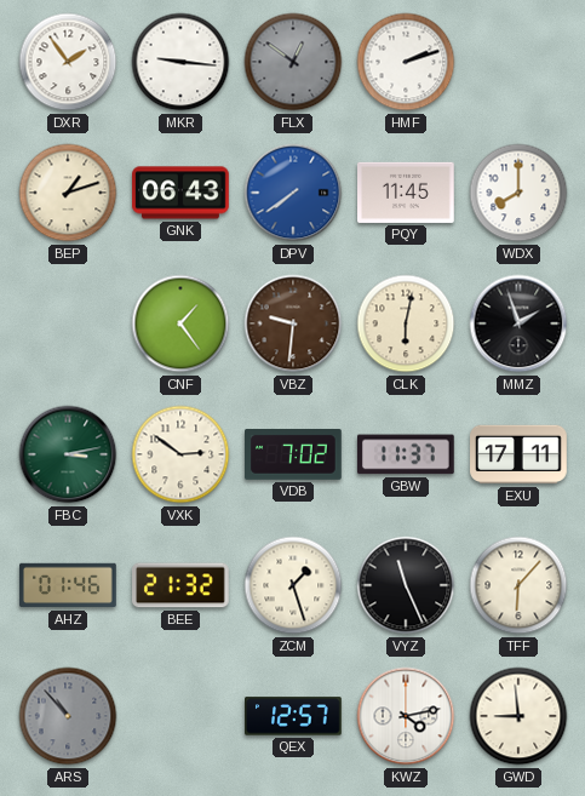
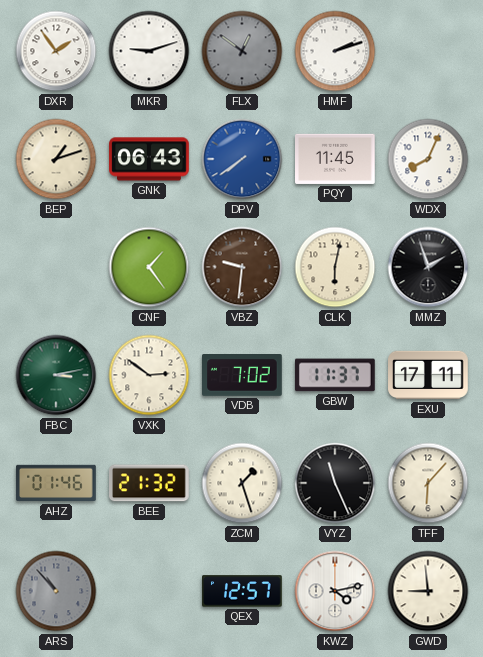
MKR: 9:16 -> 9:12 (149, 51)
WDX: 8:00 -> 8:04 (428, 159)
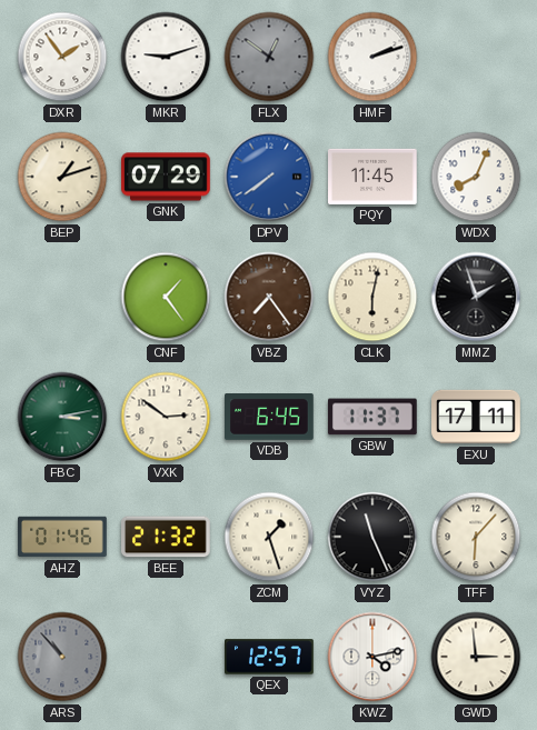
GNK: 06:43 -> 07:29 (166, 177)
VBZ: 9:31 -> 7:24 (269, 297)
VDB: 7:02 -> 6:45 (270, 418)
GWD: 8:59 -> 2:59 (476, 657)
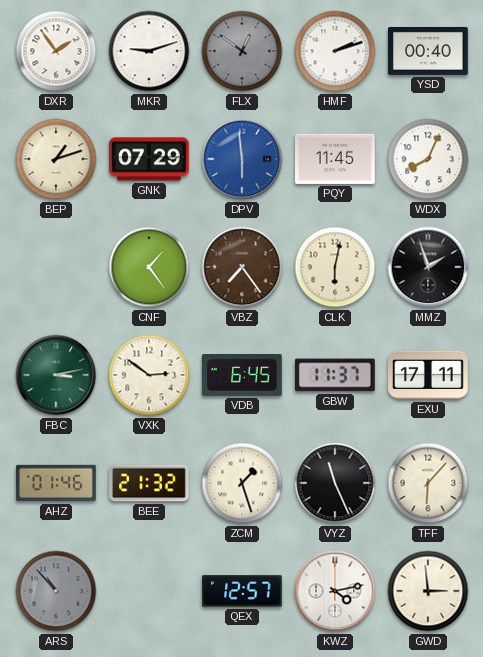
YSD: none -> 00:40 (428, 51)
DPV: 7:39 -> 5:59 (242, 159)
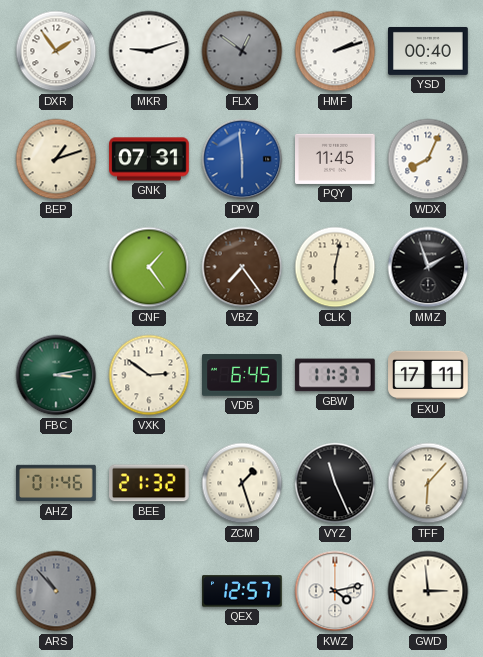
GNK: 07:29 -> 07:31 (149, 159)
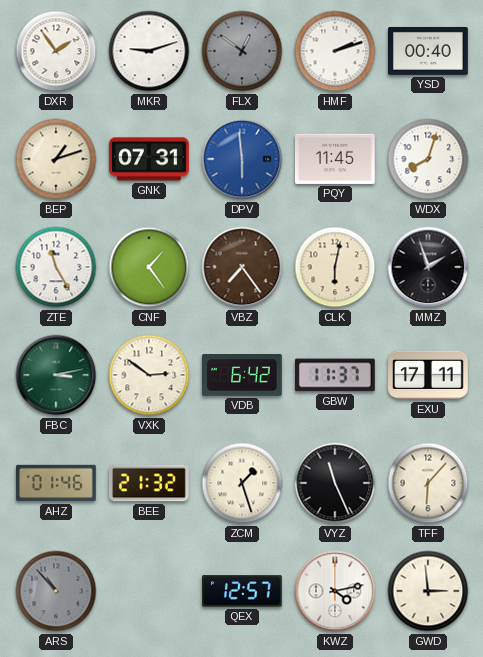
WDX: 8:04 -> 8:03 (428, 159)
ZTE: none -> 11:25 (56, 267)
VDB: 6:45 -> 6:42 (243, 376)
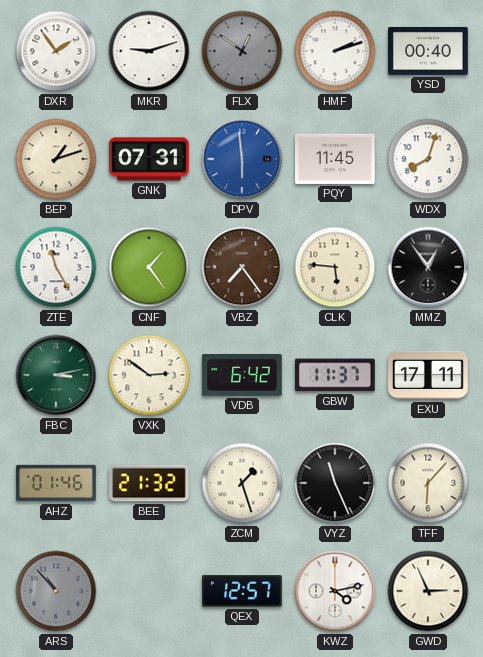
CLK: 6:02 -> 5:46 (335, 267)
MMZ: 1:57 -> 12:54 (428, 267)
GWD: 2:59 -> 2:56 (428, 591)
